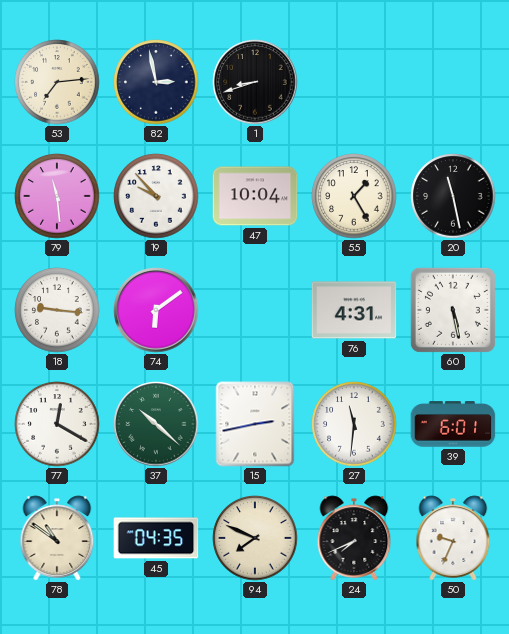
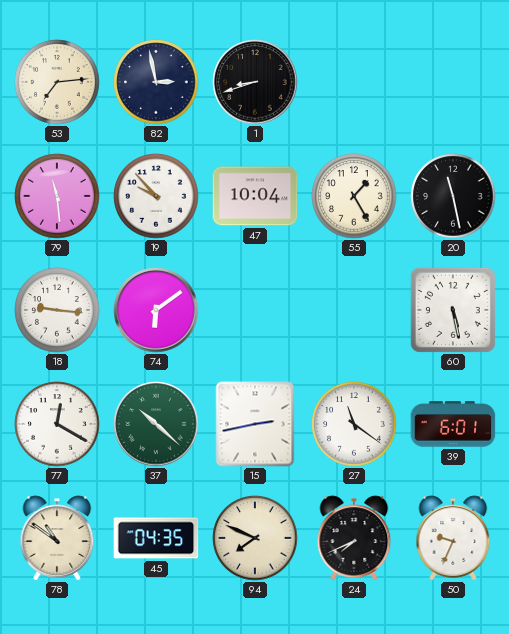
76: 4:31 -> none (354, 310)
27: 11:31 -> 11:21 (354, 424)
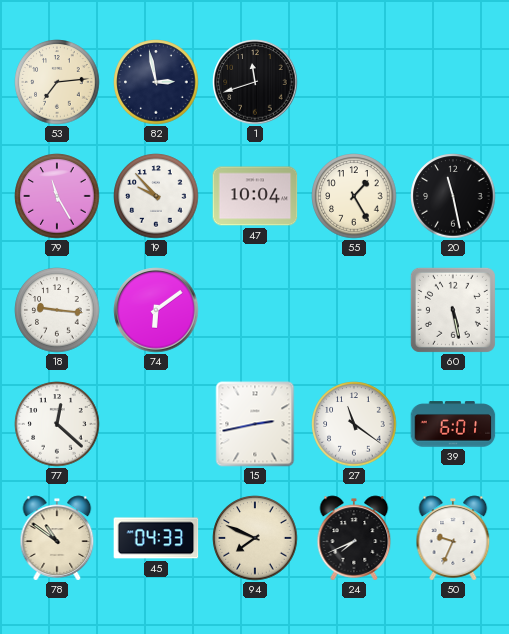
1: 8:42 -> 11:42 (255, 82)
79: 11:29 -> 11:25 (57, 196)
77: 12:20 -> 12:22 (57, 424)
37: 10:22 -> none (156, 424)
45: 04:35 -> 04:33 (156, 538)
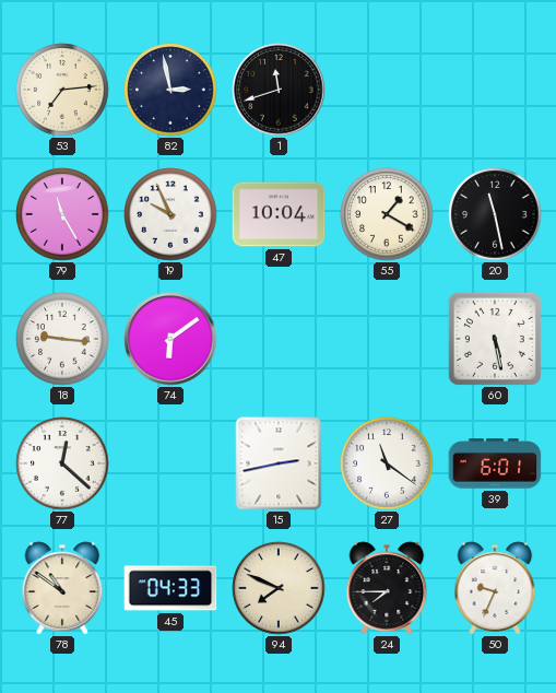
19: 9:53 -> 9:56 (170, 214)
55: 1:25 -> 1:20 (387, 214)
24: 7:41 -> 7:45 (387, 588)
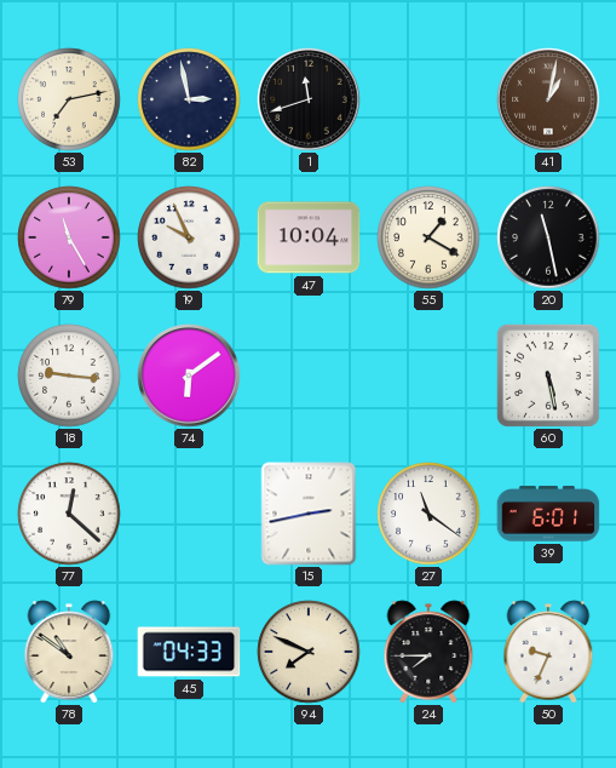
53: 7:14 -> 7:13 (69, 99)
41: none -> 1:02 (548, 99)
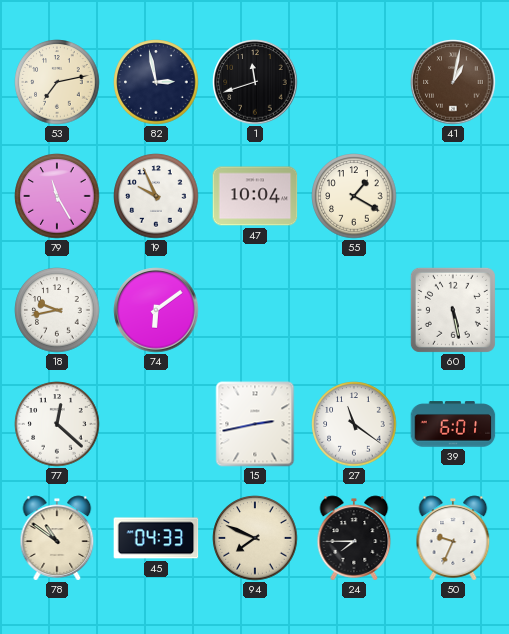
20: 11:28 -> none (548, 237)
18: 9:16 -> 9:43 (57, 310)
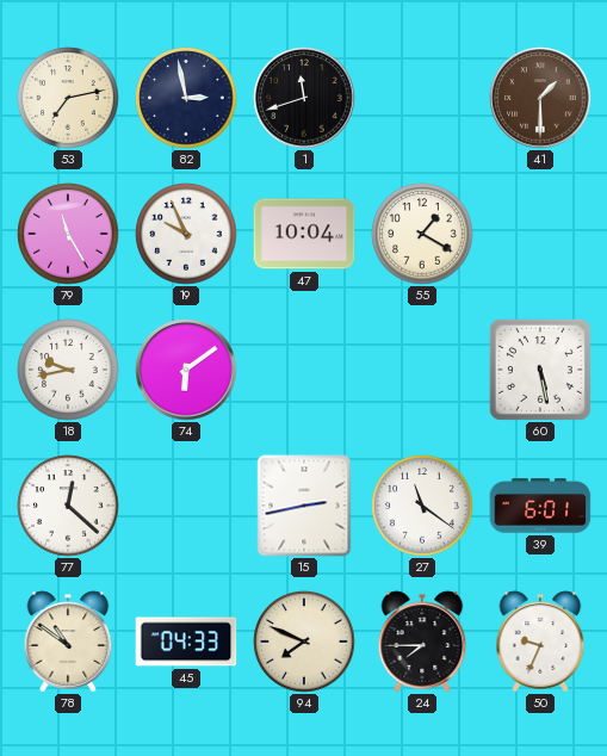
41: 1:02 -> 1:30 (540, 98)
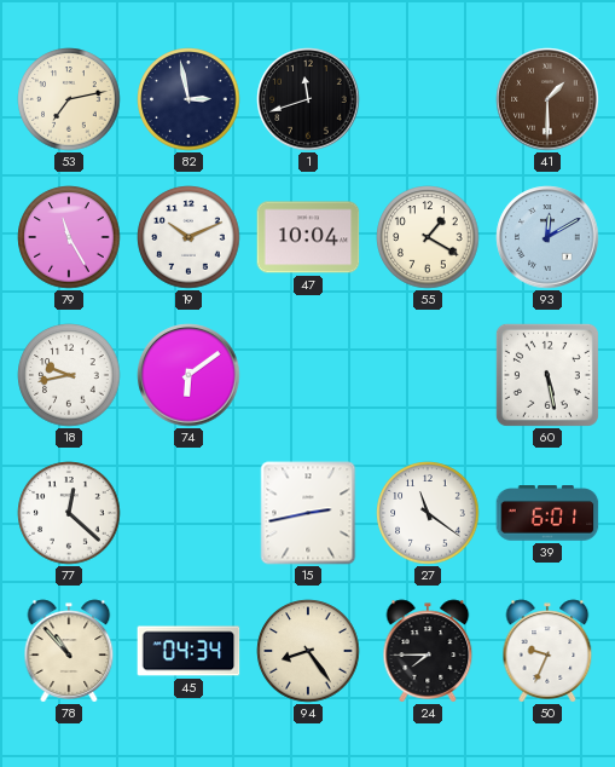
19: 9:56 -> 10:11 (188, 237)
93: none -> 12:10 (547, 237)
78: 10:51 -> 10:53 (69, 651)
45: 04:33 -> 04:34 (188, 651)
94: 7:49 -> 8:24 (308, 651)
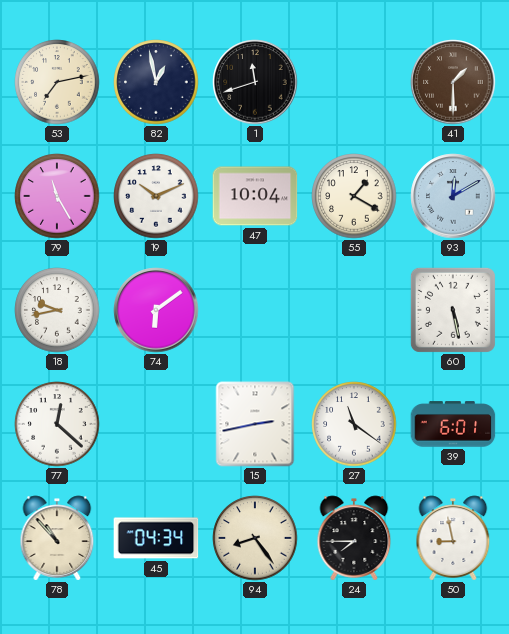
82: 2:58 -> 12:58 (156, 82)
50: 9:34 -> 8:58 (453, 538)
